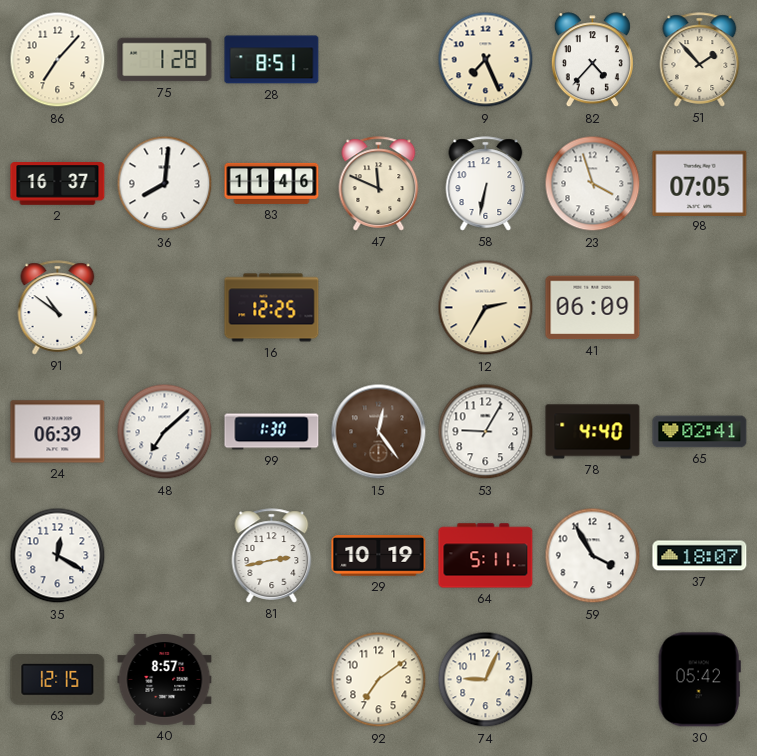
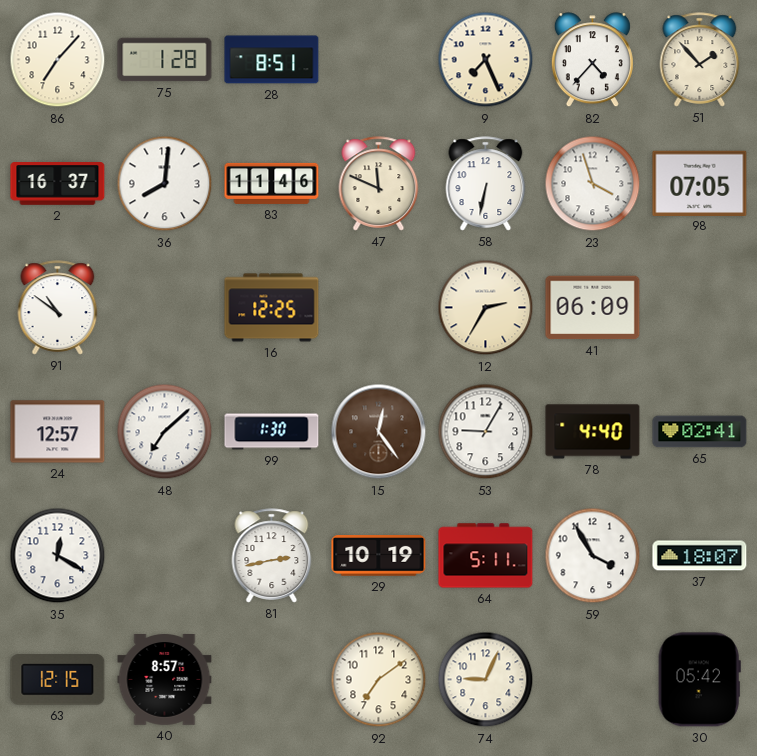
24: 06:39 -> 12:57 (58, 432)
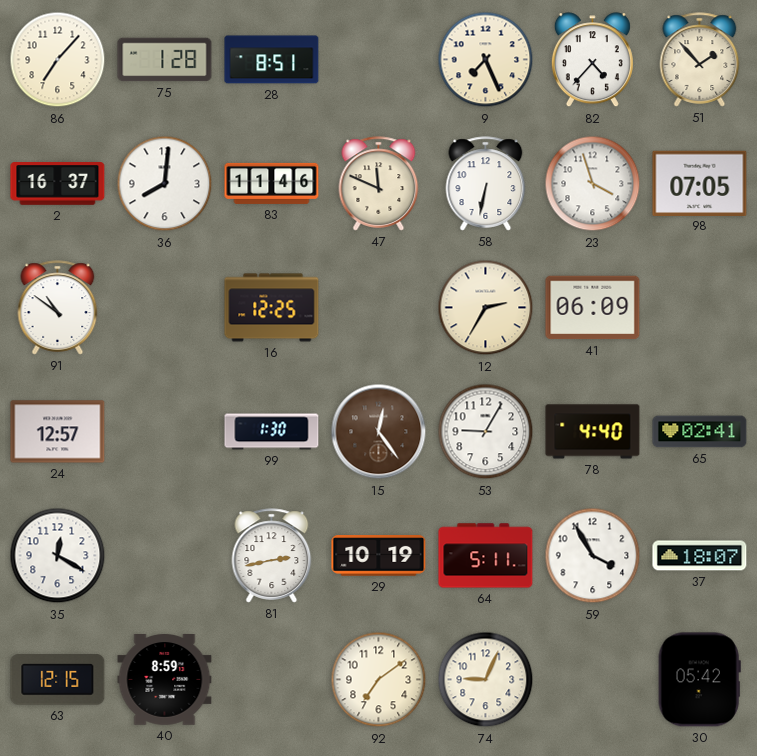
48: 7:08 -> none (165, 432)
40: 8:57 -> 8:59 (165, 680)
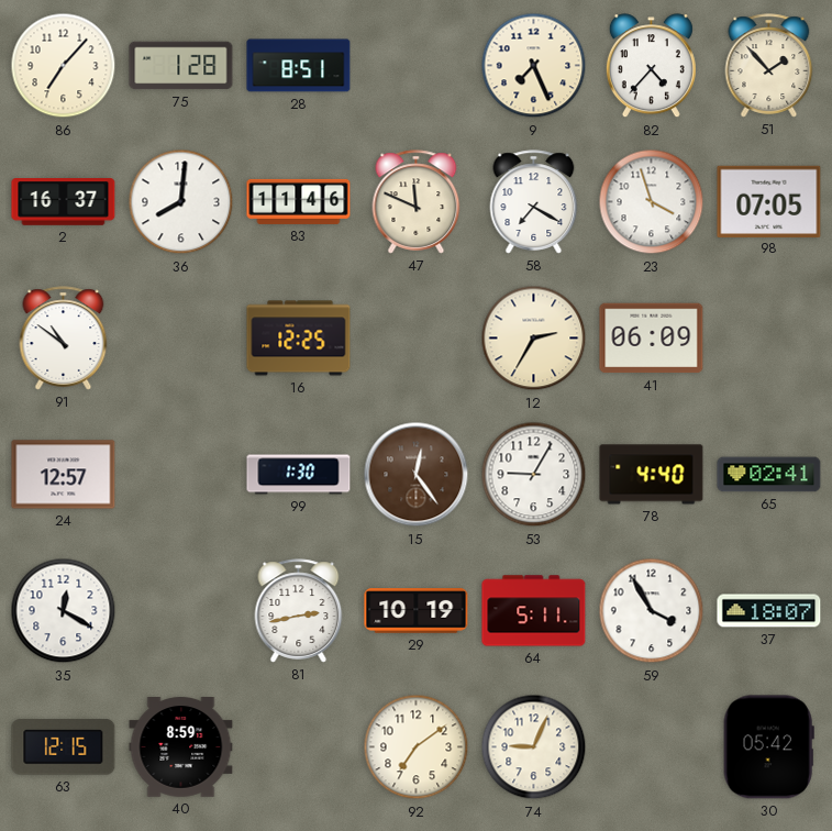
58: 6:32 -> 7:20 (534, 202)
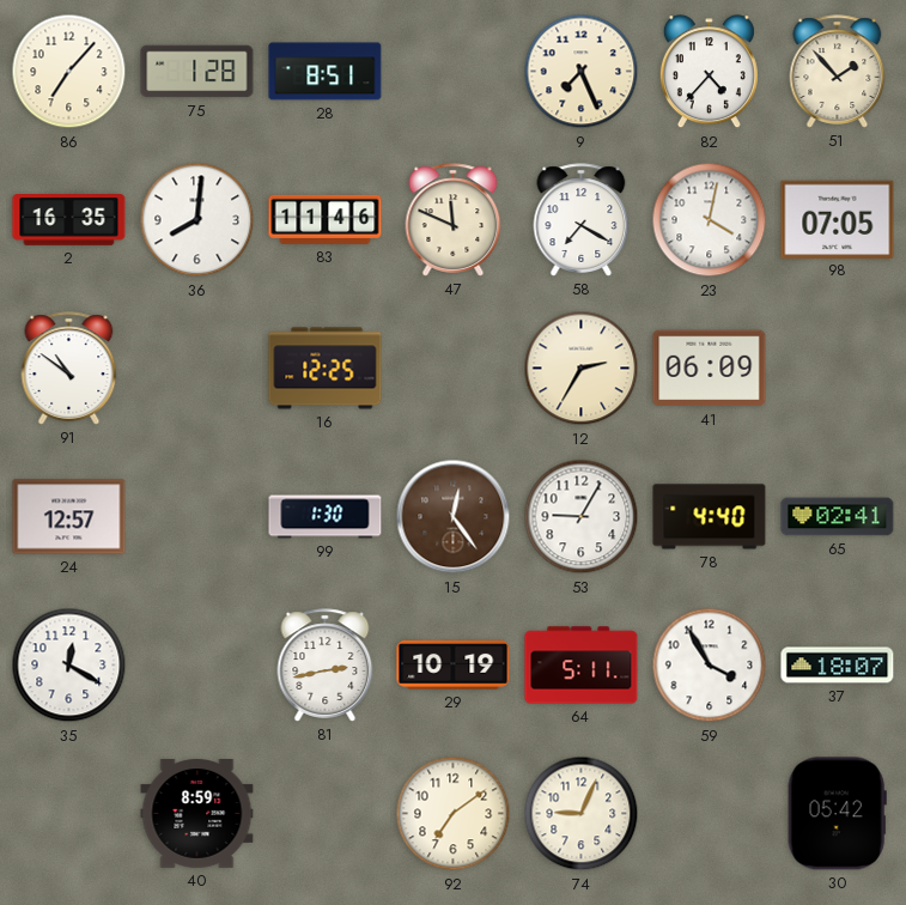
2: 16:37 -> 16:35 (69, 220)
23: 3:57 -> 4:02 (710, 220)
63: 12:15 -> none (64, 747)
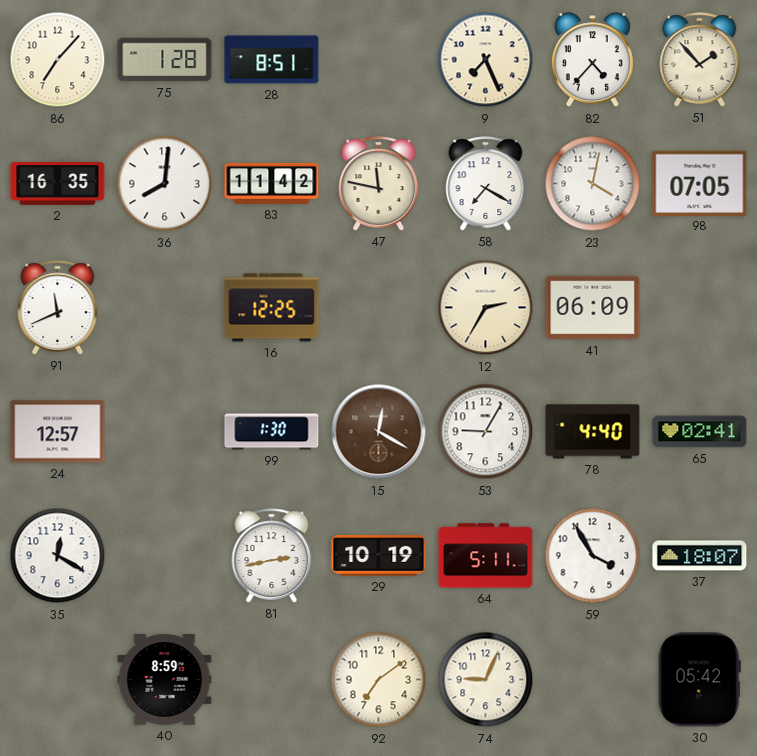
83: 11:46 -> 11:42 (272, 183)
47: 11:49 -> 11:47 (379, 184)
91: 10:51 -> 11:41 (58, 308)
15: 12:24 -> 12:20 (379, 432)
